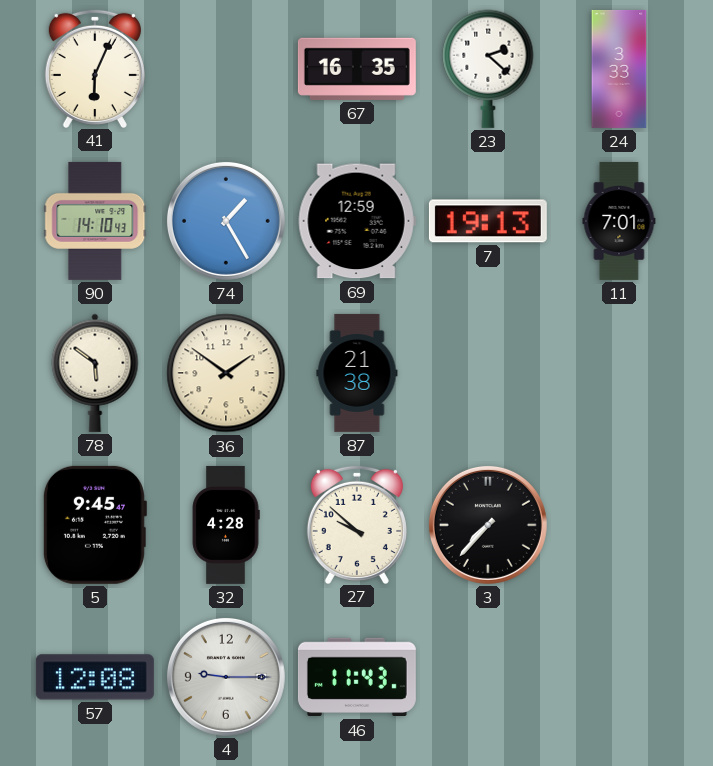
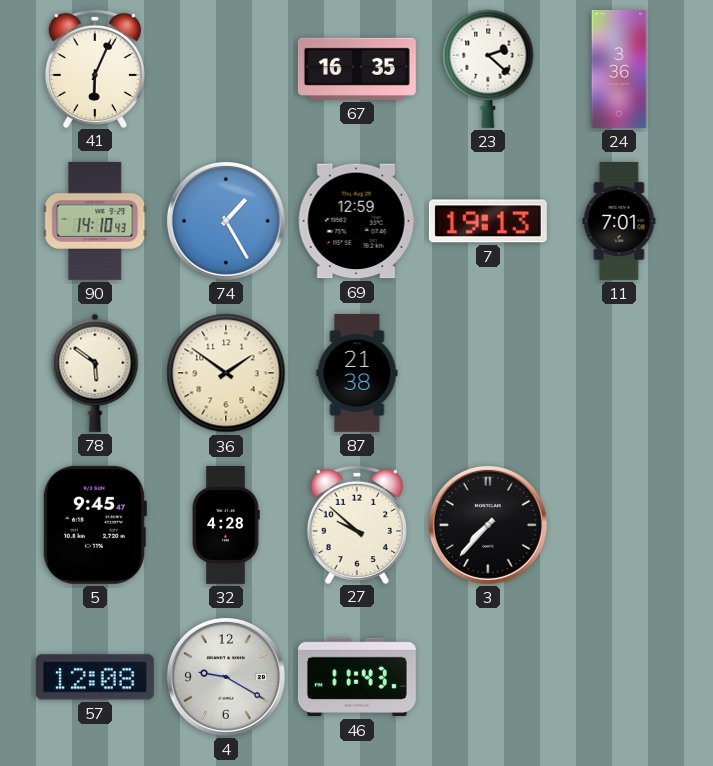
24: 3:33 -> 3:36 (619, 69)
4: 9:15 -> 9:20 (226, 677)
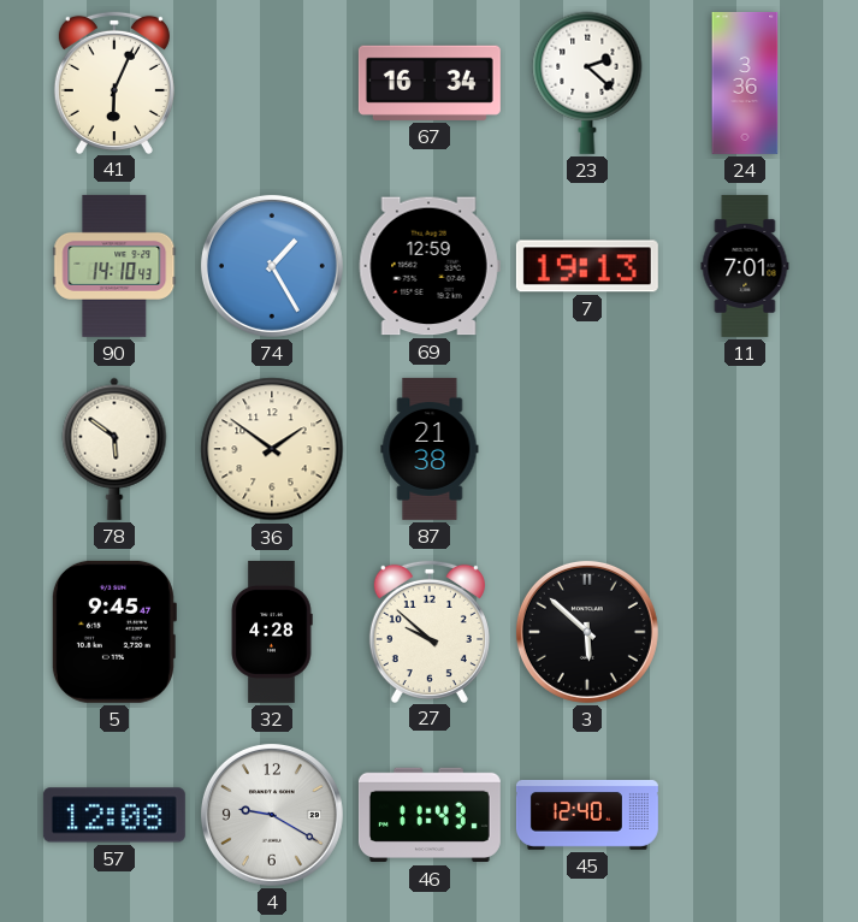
67: 16:35 -> 16:34 (430, 83)
3: 7:37 -> 5:52 (587, 632)
45: none -> 12:40 (587, 815)
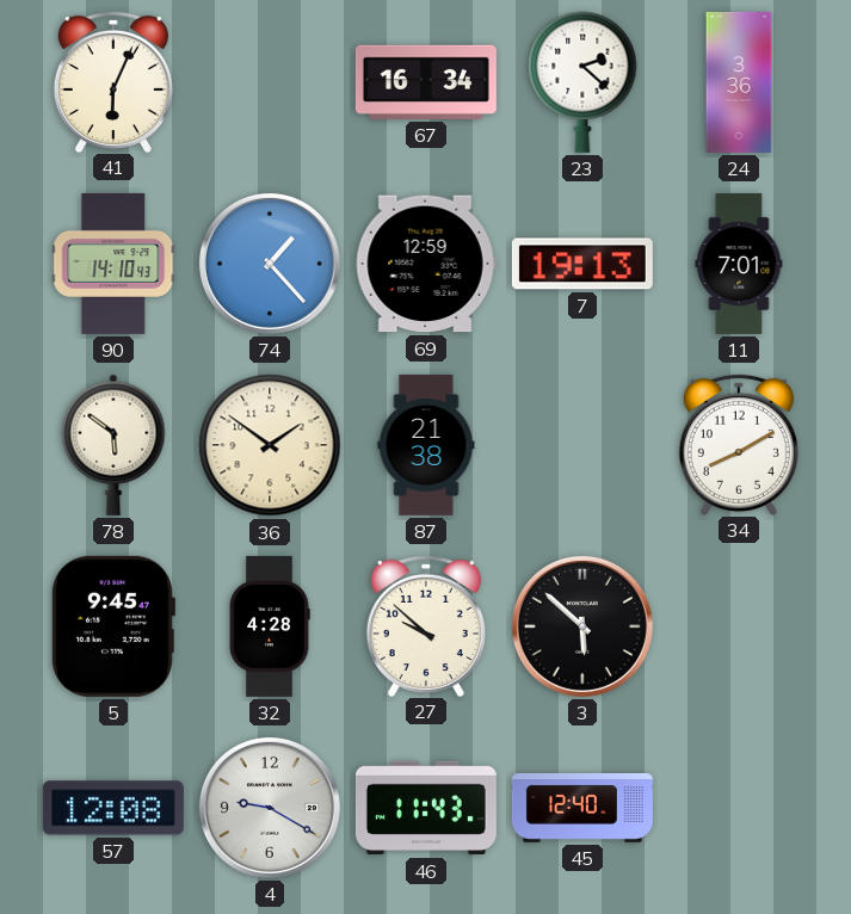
74: 1:25 -> 1:23 (270, 264)
34: none -> 8:10 (739, 444)
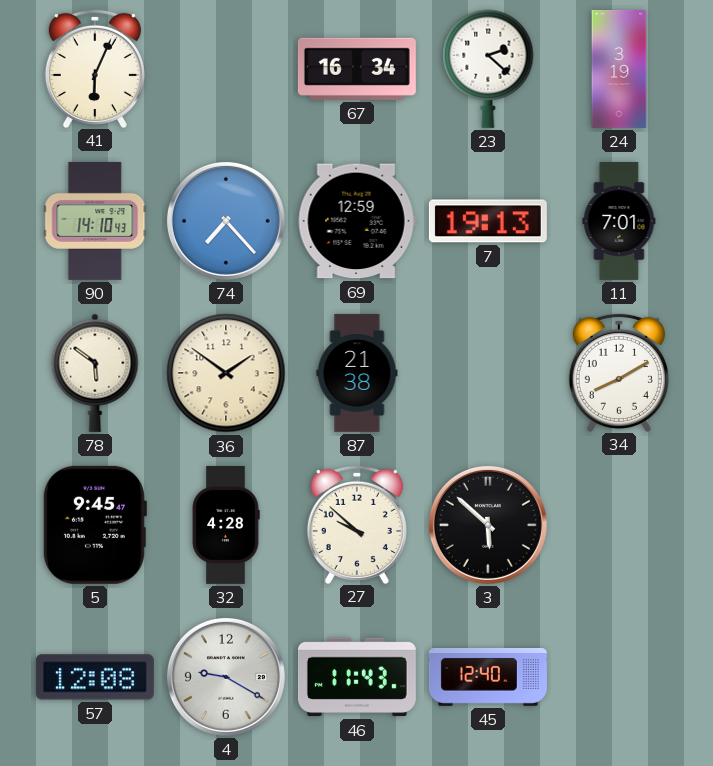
24: 3:36 -> 3:19 (619, 69)
74: 1:23 -> 7:23 (226, 221)
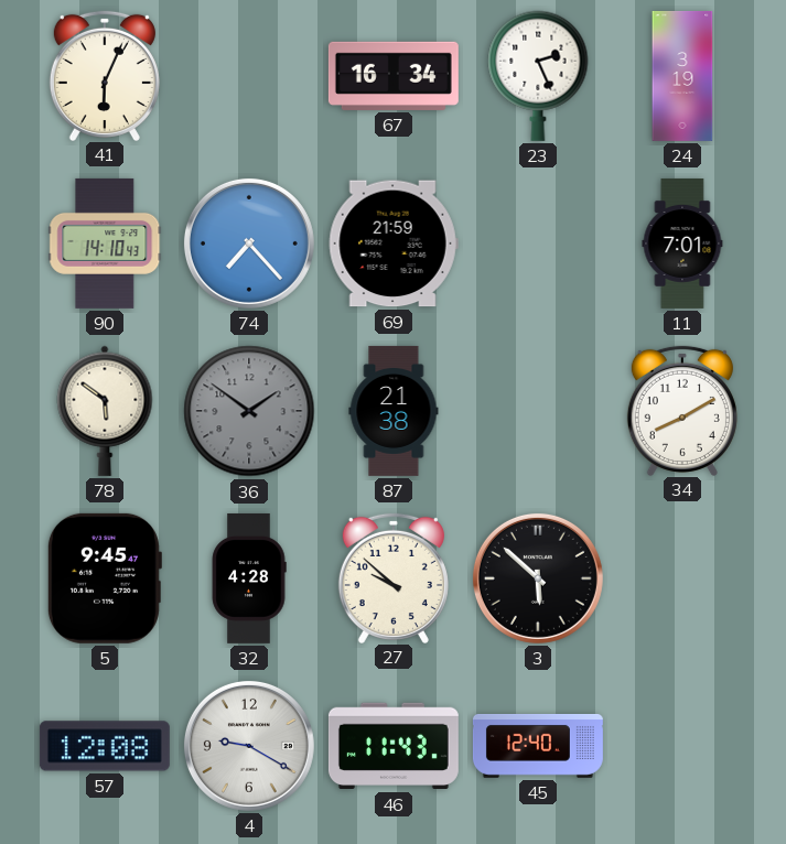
23: 2:22 -> 2:26 (538, 76)
69: 12:59 -> 21:59 (394, 244)
7: 19:13 -> none (488, 221)
36 dial: cream -> grey (249, 411)
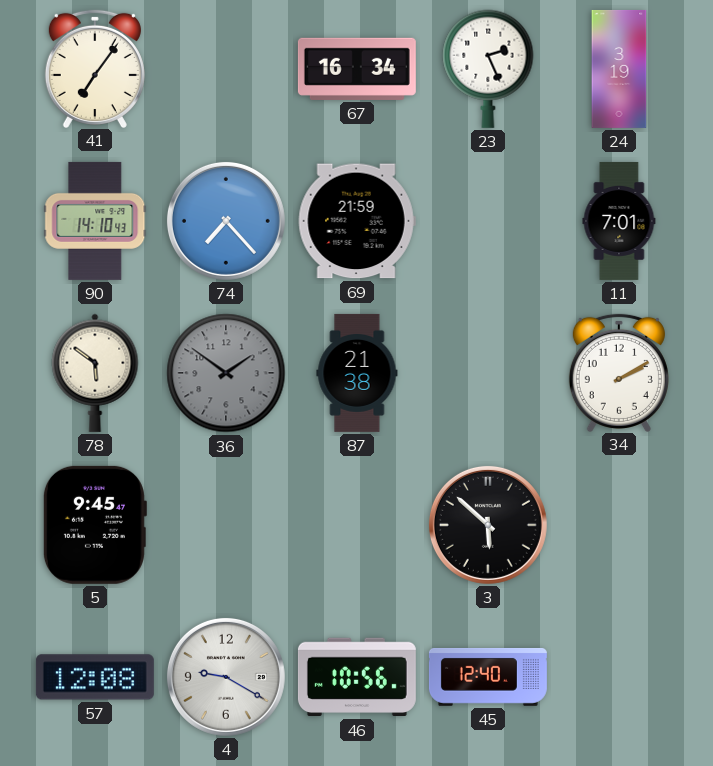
41: 6:04 -> 7:06 (95, 68)
34: 8:10 -> 2:10 (619, 372)
32: 4:28 -> none (249, 578)
27: 9:52 -> none (394, 577)
46: 11:43 -> 10:56 (357, 677)
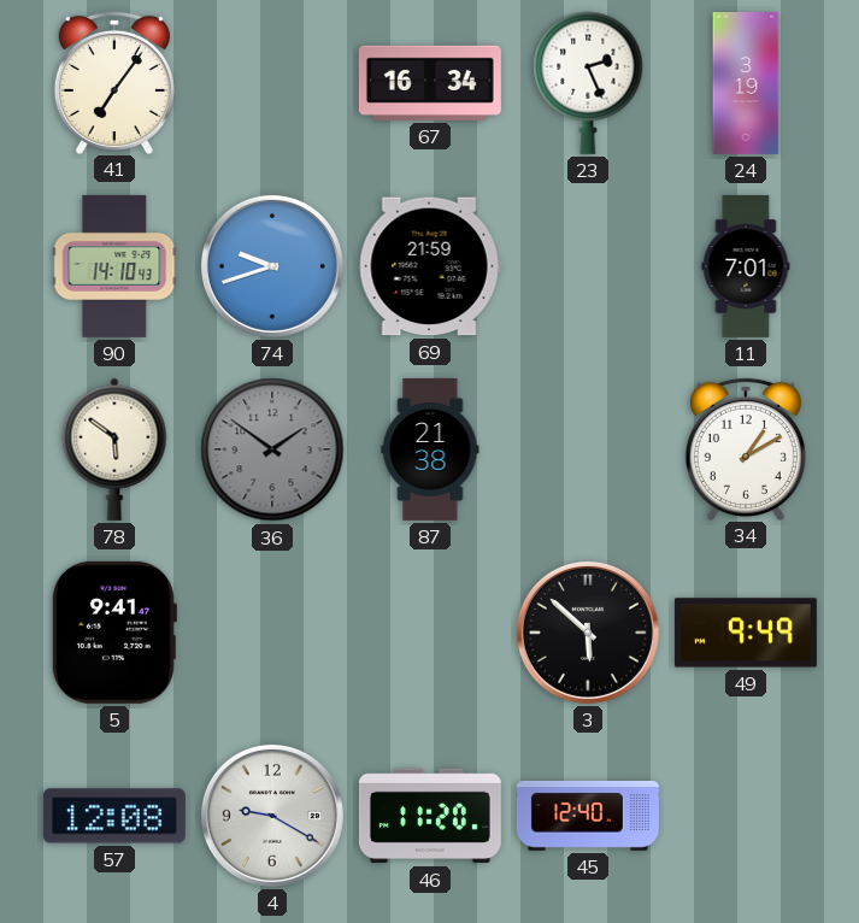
74: 7:23 -> 9:42 (272, 266)
34: 2:10 -> 1:10 (746, 448)
5: 9:45 -> 9:41 (113, 633)
49: none -> 9:49 (746, 633)
46: 10:56 -> 11:20 (430, 816)
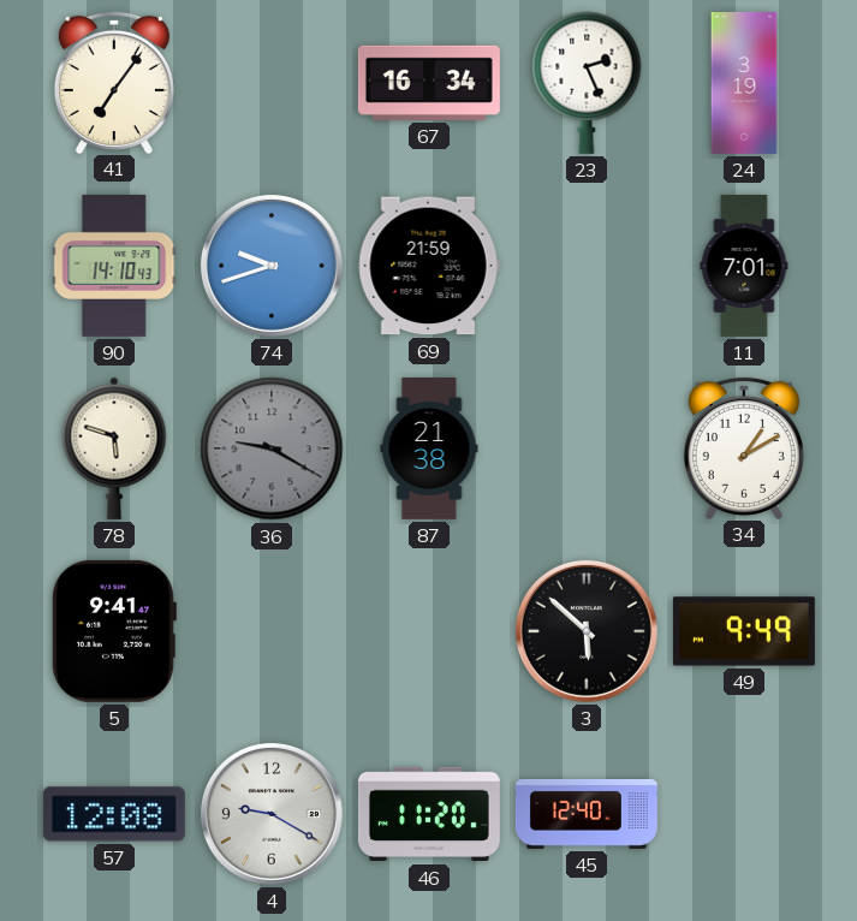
78: 5:51 -> 5:48 (114, 448)
36: 1:51 -> 9:20 (272, 448)
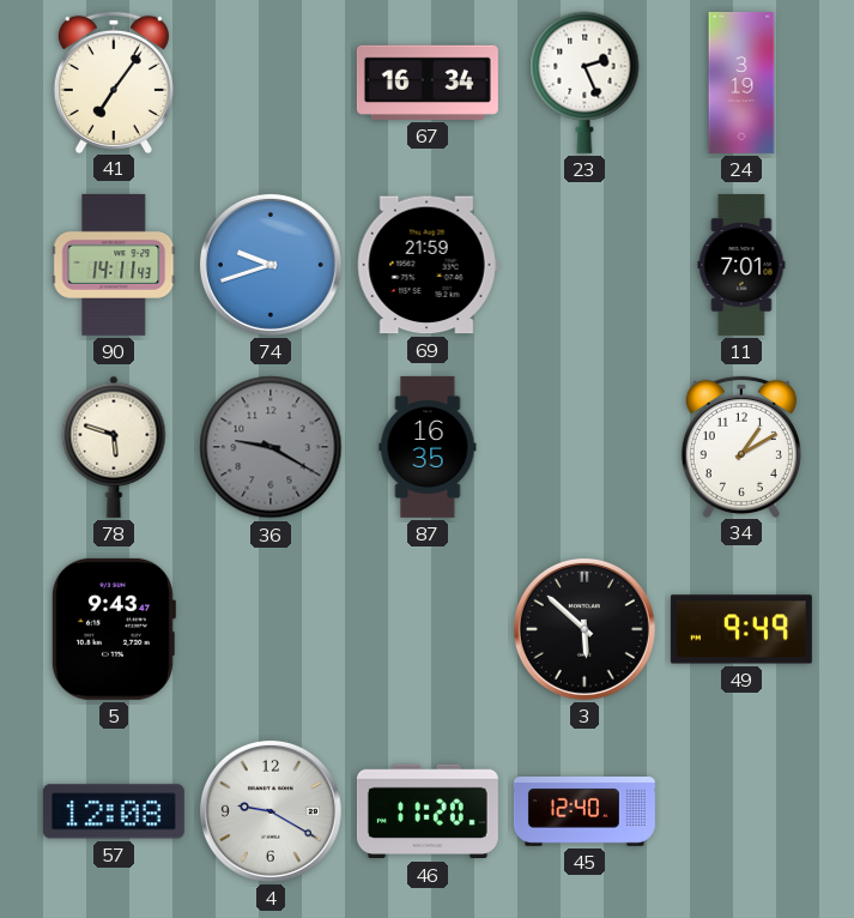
90: 14:10 -> 14:11 (114, 265)
87: 21:38 -> 16:35 (428, 447)
5: 9:41 -> 9:43 (113, 629)
